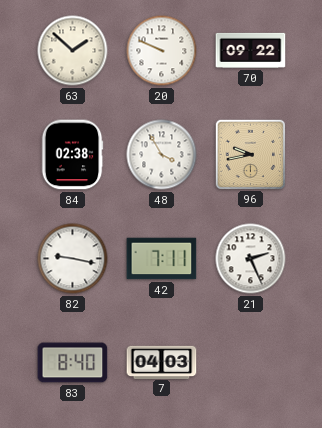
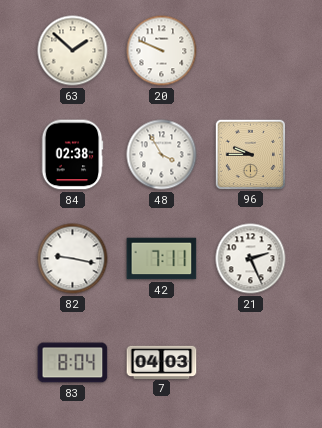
70: 09:22 -> none (251, 50)
96: 9:43 -> 9:45 (250, 154)
83: 8:40 -> 8:04 (73, 363)
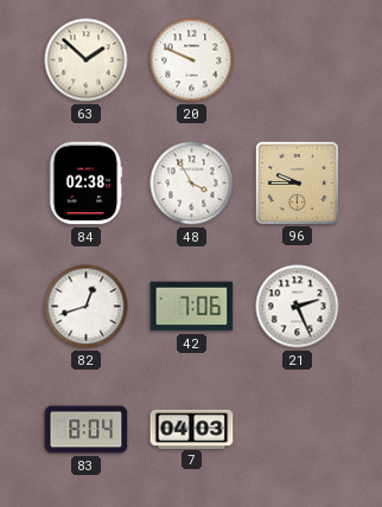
82: 9:17 -> 12:42 (87, 307)
42: 7:11 -> 7:06 (192, 307)
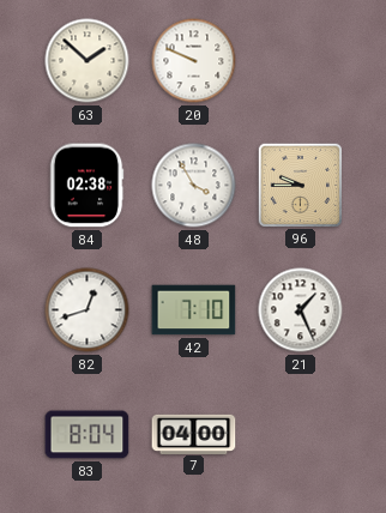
42: 7:06 -> 7:10 (194, 310)
21: 2:26 -> 1:26 (301, 310)
7: 04:03 -> 04:00 (194, 434)
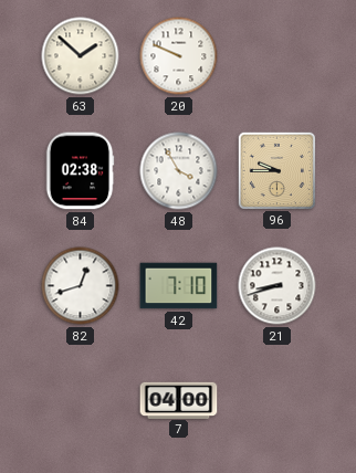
21: 1:26 -> 8:42 (278, 286)
83: 8:04 -> none (88, 435)
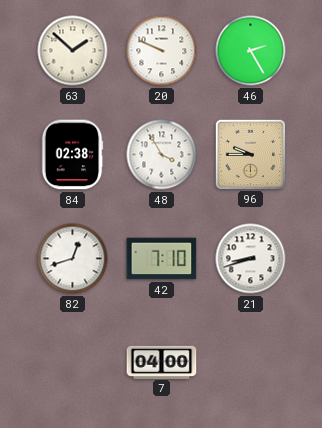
46: none -> 2:25 (251, 51)
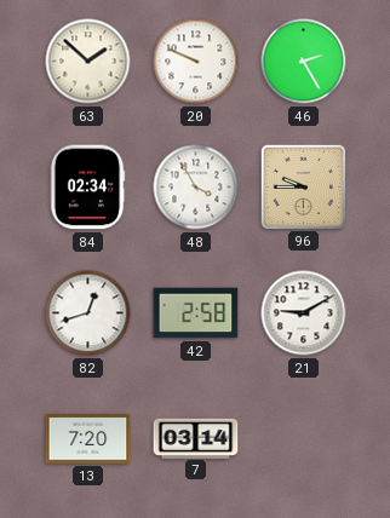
84: 02:38 -> 02:34 (87, 188)
42: 7:10 -> 2:58 (196, 313)
21: 8:42 -> 9:10 (304, 313)
13: none -> 7:20 (88, 439)
7: 04:00 -> 03:14 (196, 438)
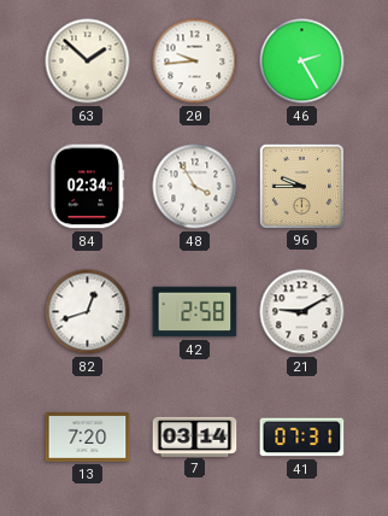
20: 9:49 -> 9:44 (195, 61)
41: none -> 07:31 (302, 438)
